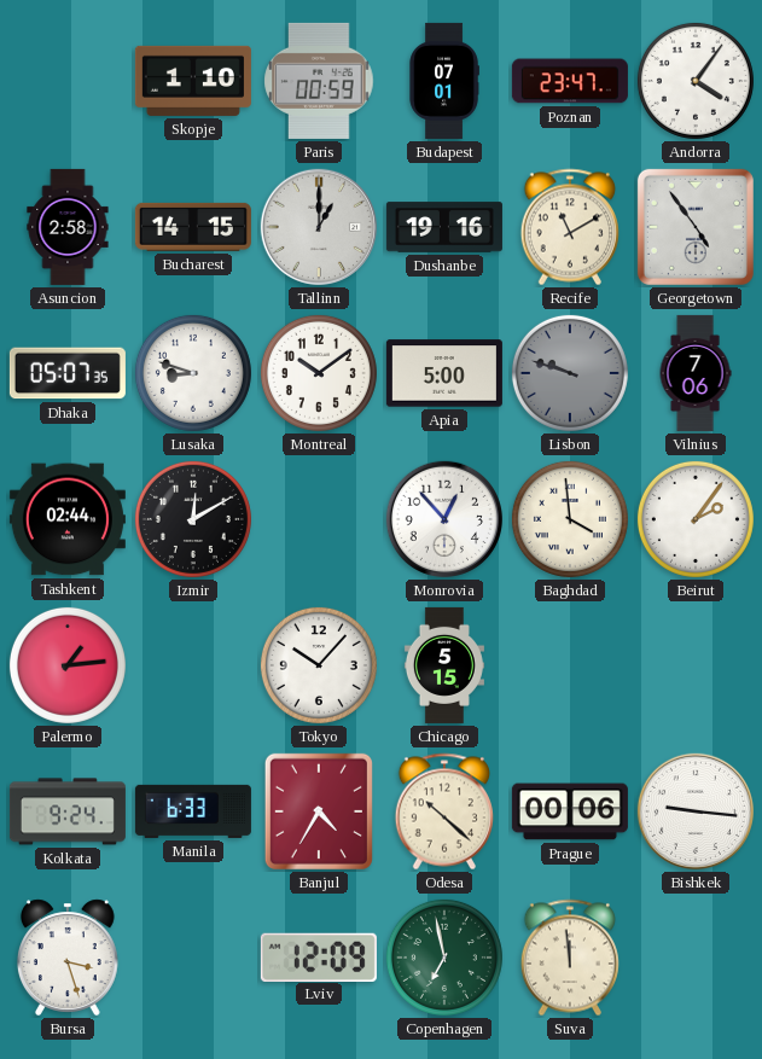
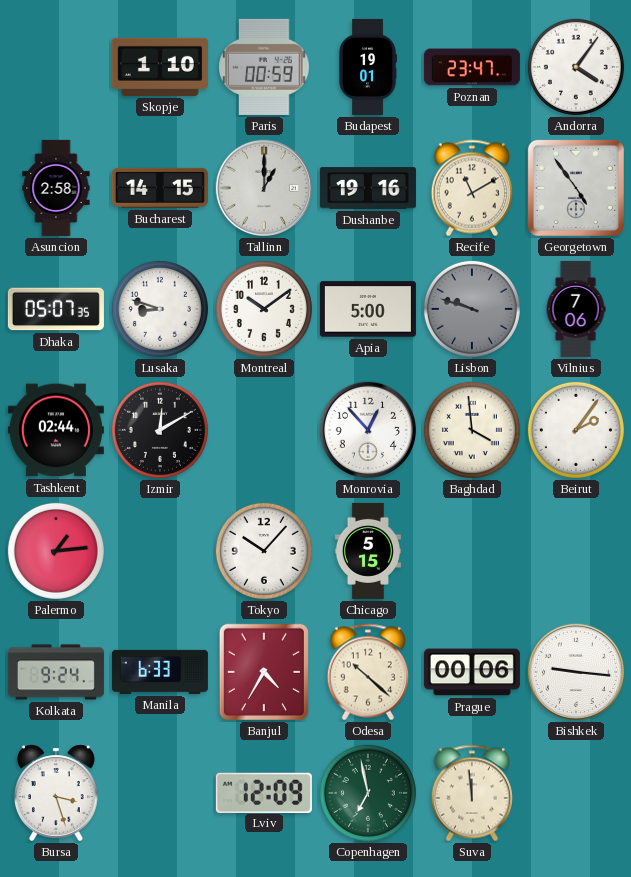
Budapest: 07:01 -> 19:01 (368, 67)
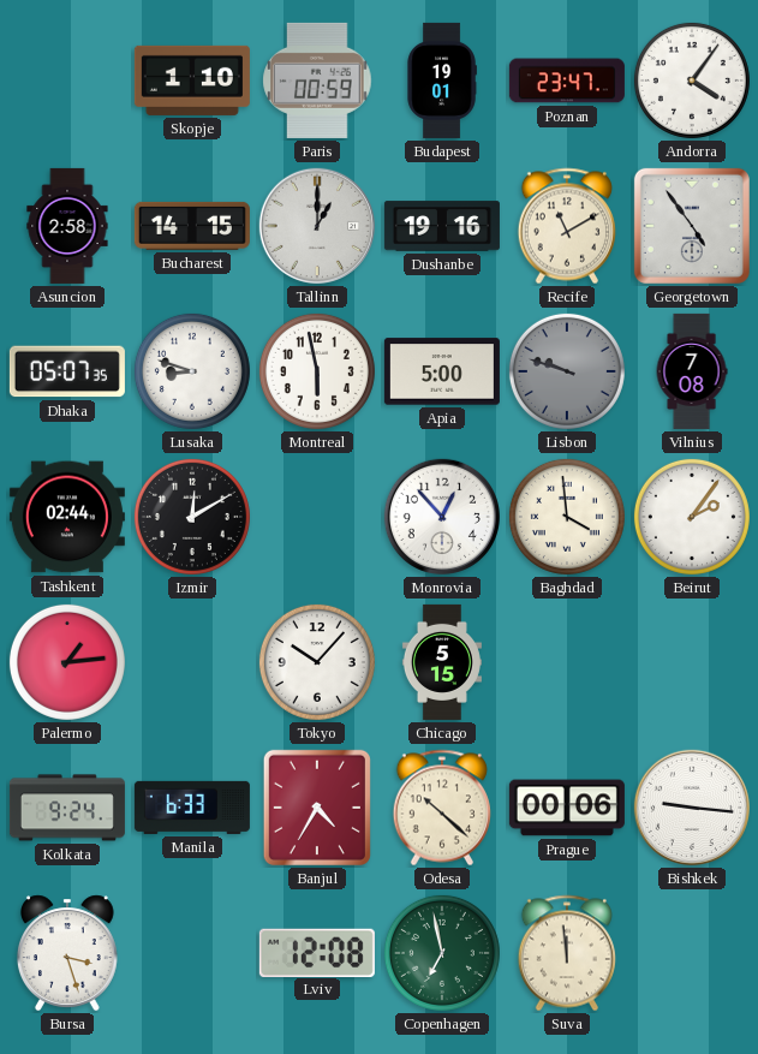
Montreal: 10:09 -> 5:58 (317, 371)
Vilnius: 7:06 -> 7:08 (692, 371)
Lviv: 12:09 -> 12:08 (317, 952)
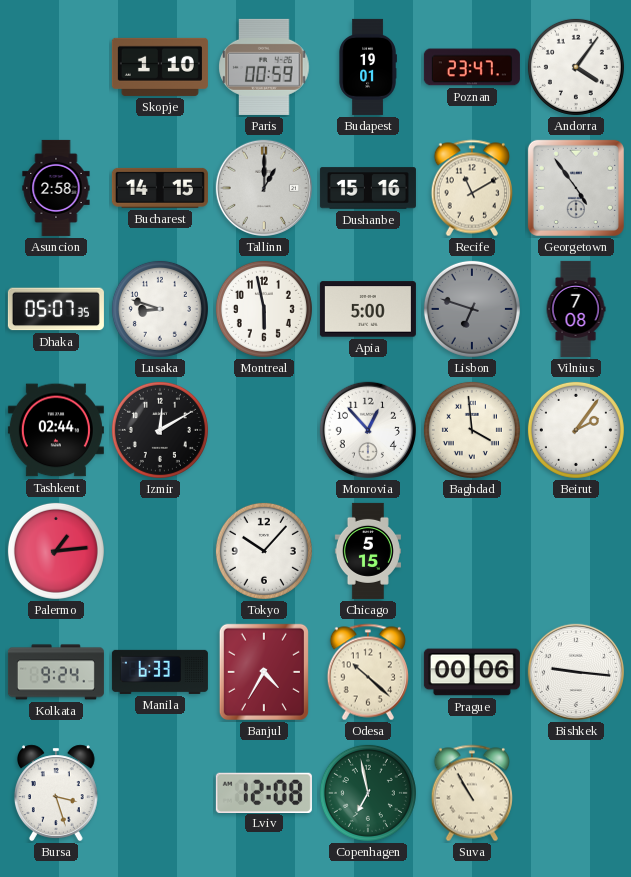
Dushanbe: 19:16 -> 15:16 (368, 188)
Lisbon: 9:48 -> 6:48 (472, 309)
Suva: 11:59 -> 10:55 (472, 793)
